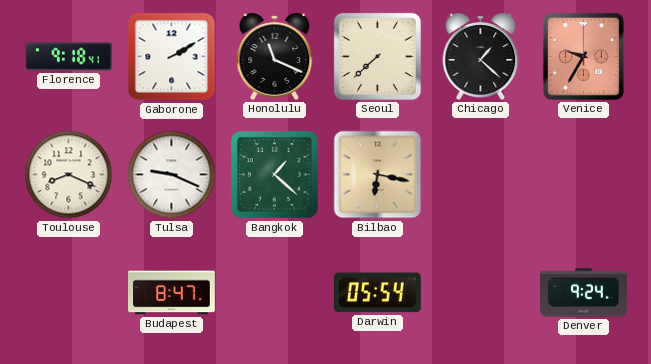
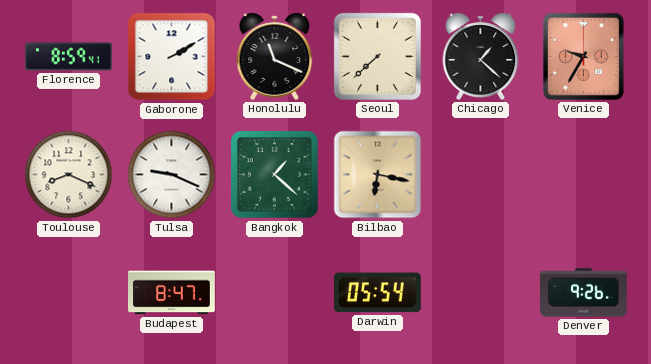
Florence: 9:18 -> 8:59 (69, 57)
Denver: 9:24 -> 9:26 (584, 293)
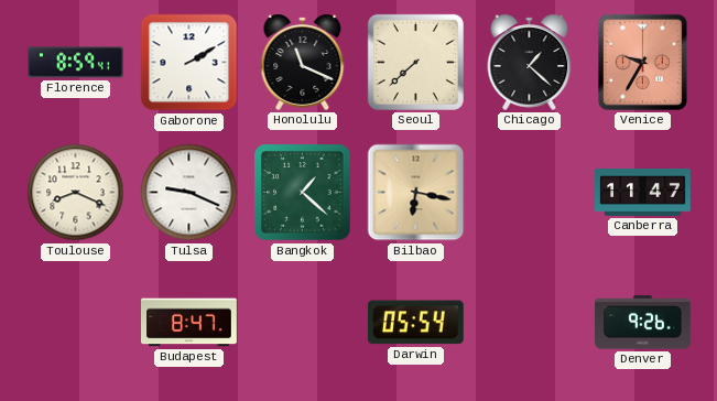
Canberra: none -> 11:47 (643, 193)
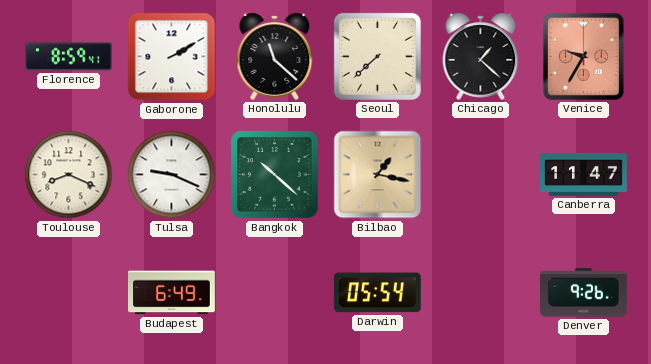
Honolulu: 11:19 -> 11:22 (275, 56)
Bangkok: 1:22 -> 10:22 (275, 175)
Bilbao: 6:17 -> 1:17 (378, 175)
Budapest: 8:47 -> 6:49 (172, 293)
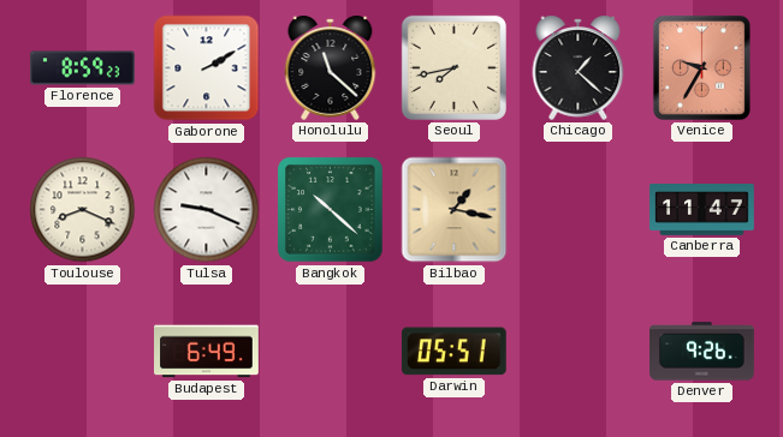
Florence: 8:59:41 -> 8:59:23 (83, 68)
Seoul: 7:38 -> 7:43 (453, 67)
Darwin: 05:54 -> 05:51 (453, 352)
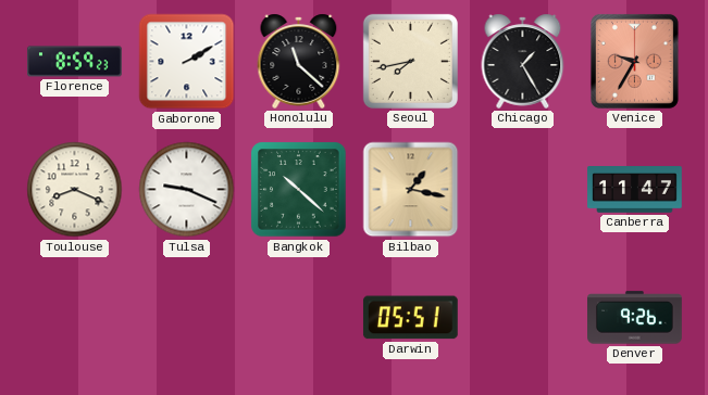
Chicago: 1:22 -> 1:25 (523, 61)
Budapest: 6:49 -> none (207, 352)
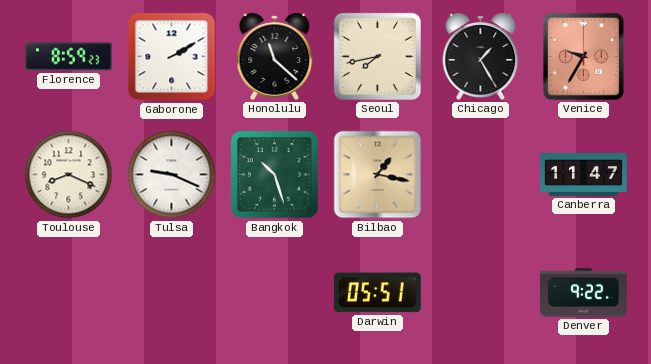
Bangkok: 10:22 -> 10:27 (275, 175)
Denver: 9:26 -> 9:22 (584, 293)
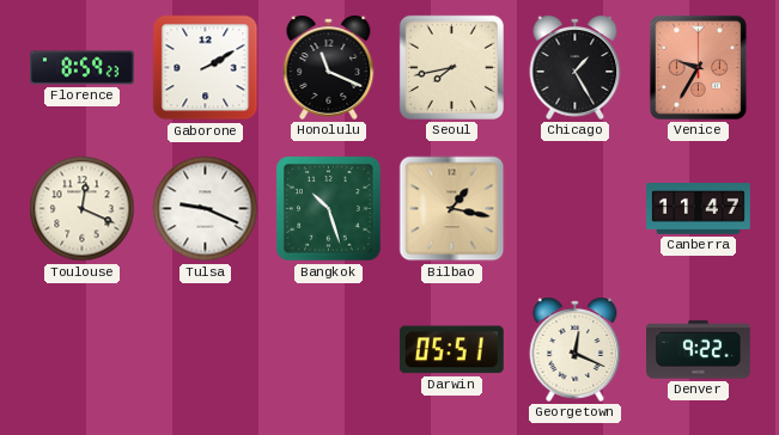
Honolulu: 11:22 -> 11:19 (329, 67)
Toulouse: 8:19 -> 12:19 (83, 209)
Georgetown: none -> 12:19 (576, 349)
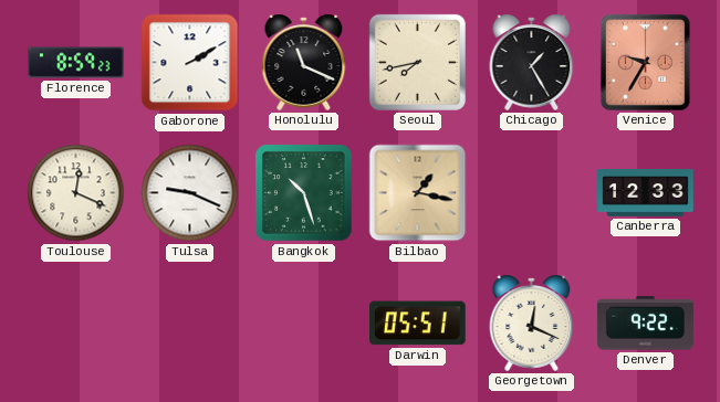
Canberra: 11:47 -> 12:33 (646, 193)
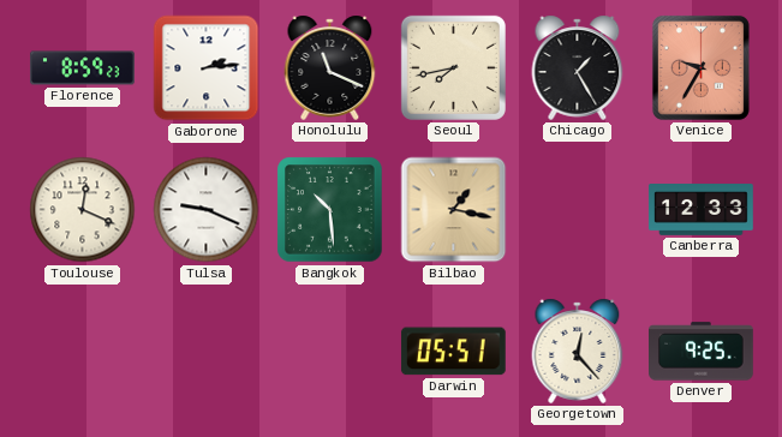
Gaborone: 2:10 -> 2:14 (207, 68)
Bangkok: 10:27 -> 10:29 (330, 210)
Georgetown: 12:19 -> 12:23 (578, 351)
Denver: 9:22 -> 9:25 (702, 352)
